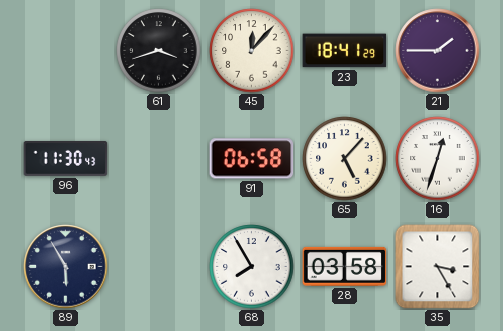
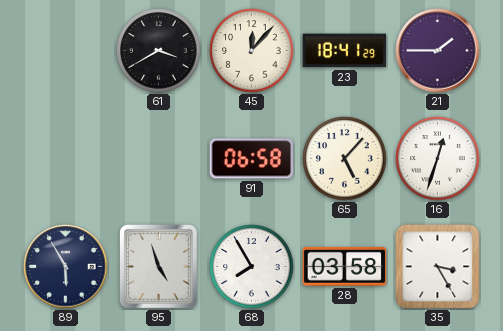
61: 3:42 -> 3:40 (159, 51)
96: 11:30 -> none (66, 158)
95: none -> 4:57 (159, 267)
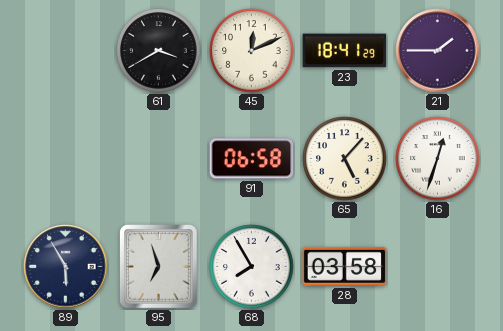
45: 12:07 -> 12:11 (252, 51)
95: 4:57 -> 6:57 (159, 267)
35: 3:25 -> none (438, 267)
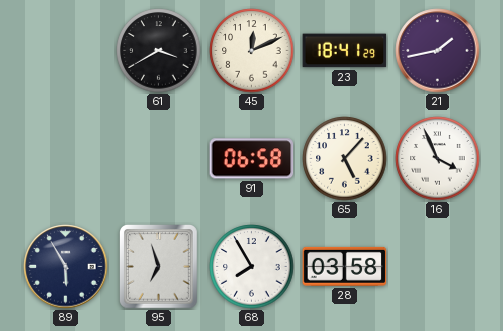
21: 1:45 -> 1:43 (438, 51)
16: 12:33 -> 3:56 (438, 159)
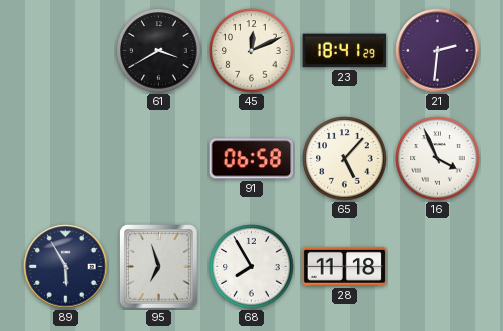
21: 1:43 -> 2:31 (438, 51)
28: 03:58 -> 11:18 (345, 266)
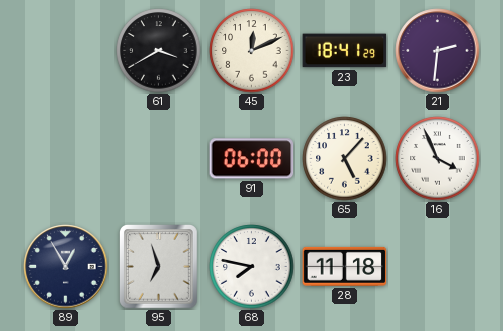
91: 06:58 -> 06:00 (252, 159)
89: 5:55 -> 12:55 (66, 267)
68: 7:55 -> 7:47 (252, 267)
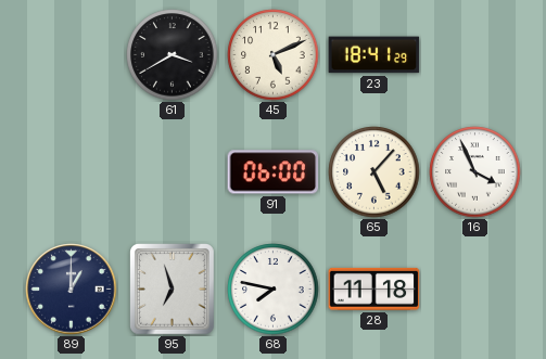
45: 12:11 -> 5:11 (274, 55)
21: 2:31 -> none (438, 51)
89: 12:55 -> 1:00 (72, 290)
